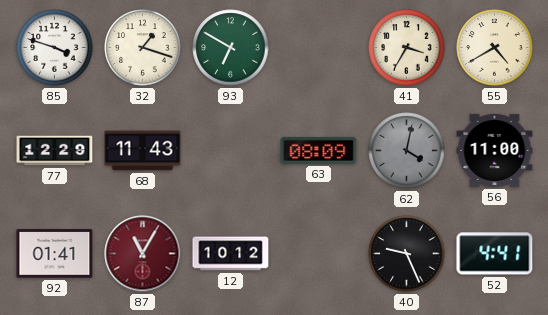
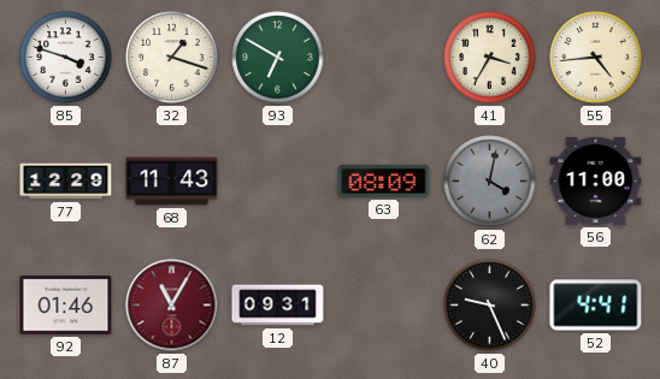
55: 4:40 -> 4:44 (596, 58)
92: 01:41 -> 01:46 (66, 306)
12: 10:12 -> 09:31 (278, 306)
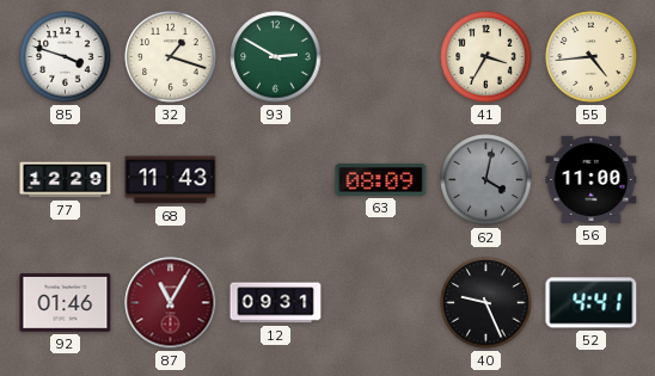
93: 6:50 -> 2:50 (276, 57)
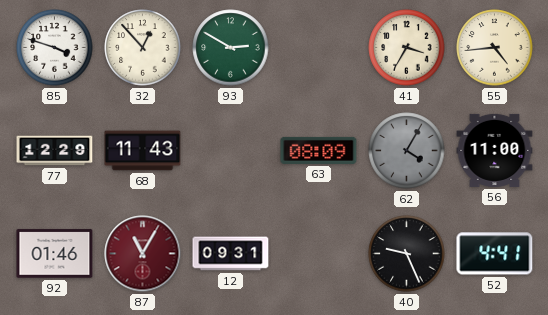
32: 1:18 -> 12:53 (143, 48)
62: 4:02 -> 4:05 (407, 151)
